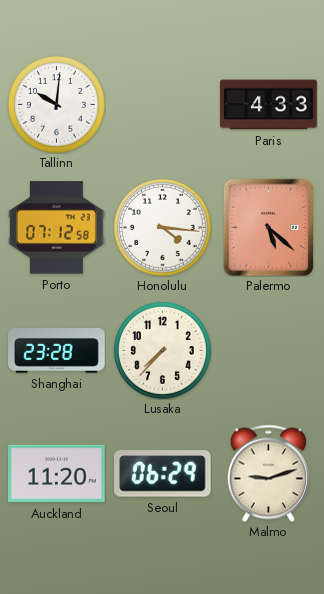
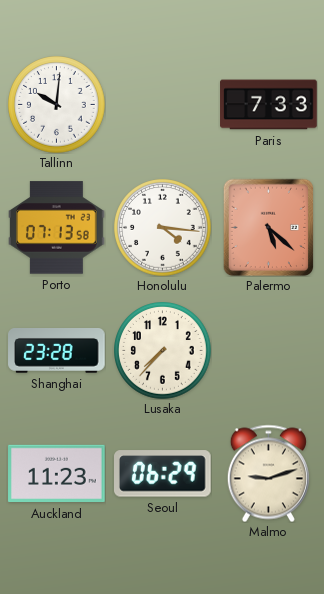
Paris: 4:33 -> 7:33 (269, 105)
Porto: 07:12 -> 07:13 (57, 228)
Auckland: 11:20 -> 11:23 (57, 474)
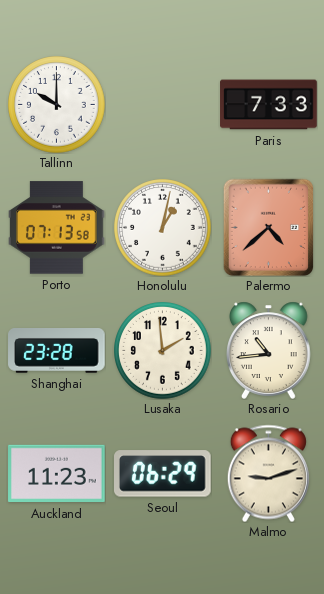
Tallinn: 10:01 -> 10:00 (57, 105)
Honolulu: 4:16 -> 1:02 (163, 228)
Palermo: 5:22 -> 4:38 (269, 227)
Lusaka: 7:37 -> 1:59 (163, 351)
Rosario: none -> 10:44 (269, 350)
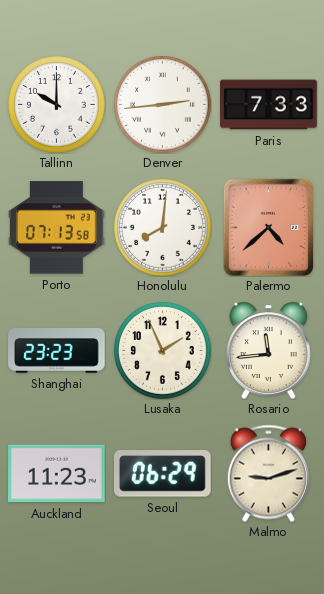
Denver: none -> 2:44 (163, 105)
Honolulu: 1:02 -> 8:01 (163, 228)
Shanghai: 23:28 -> 23:23 (57, 351)
Lusaka: 1:59 -> 1:56 (163, 351)
Rosario: 10:44 -> 11:44 (269, 350)
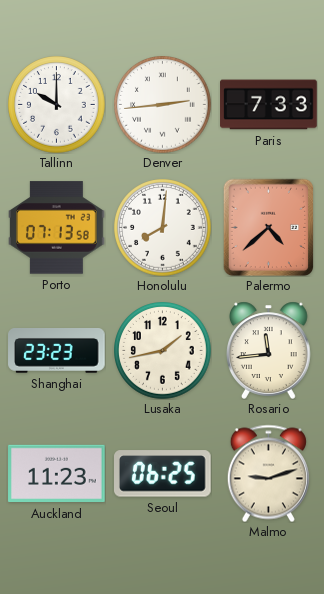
Lusaka: 1:56 -> 1:43 (163, 351)
Seoul: 06:29 -> 06:25 (163, 474)
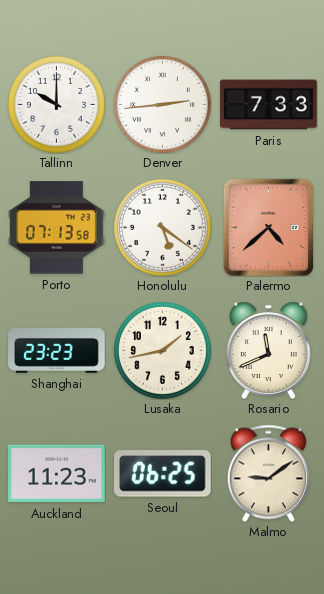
Honolulu: 8:01 -> 5:21 (163, 228)
Rosario: 11:44 -> 11:41 (269, 350)
Malmo: 9:12 -> 9:09 (268, 473)
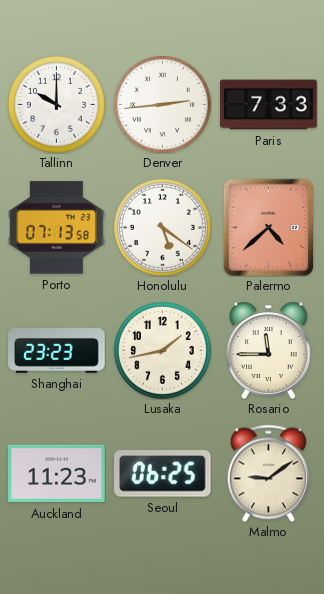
Rosario: 11:41 -> 11:45 (269, 350)
